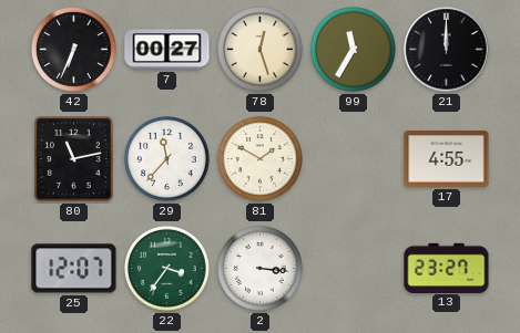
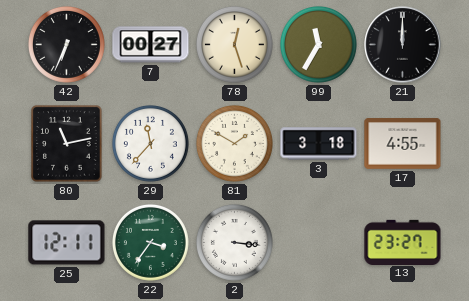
3: none -> 3:18 (319, 144)
25: 12:07 -> 12:11 (67, 243)
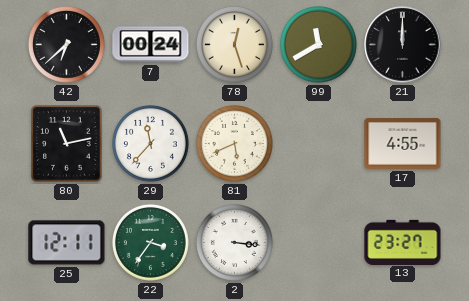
42: 6:34 -> 6:38 (66, 44)
7: 00:27 -> 00:24 (151, 45)
99: 11:35 -> 11:40 (318, 44)
81: 1:50 -> 5:41 (234, 143)
3: 3:18 -> none (319, 144)
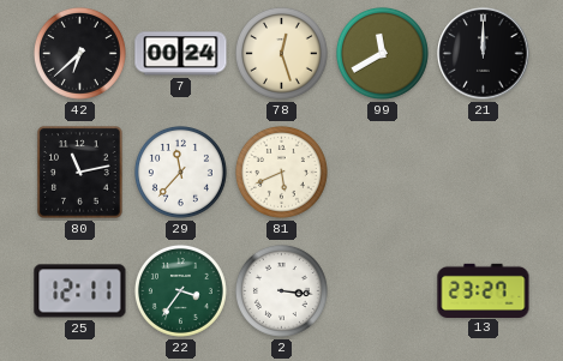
17: 4:55 -> none (403, 144)
